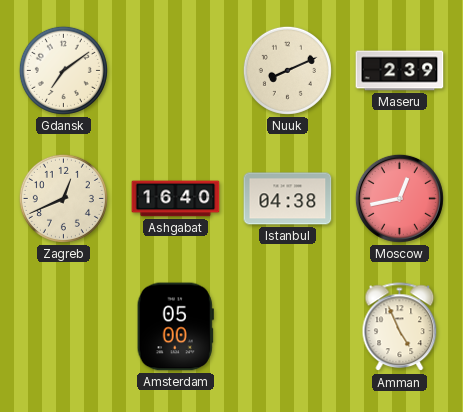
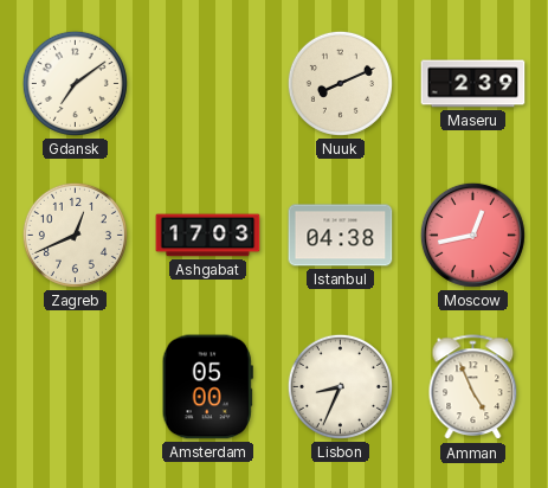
Ashgabat: 16:40 -> 17:03 (208, 236)
Lisbon: none -> 8:34 (340, 386)
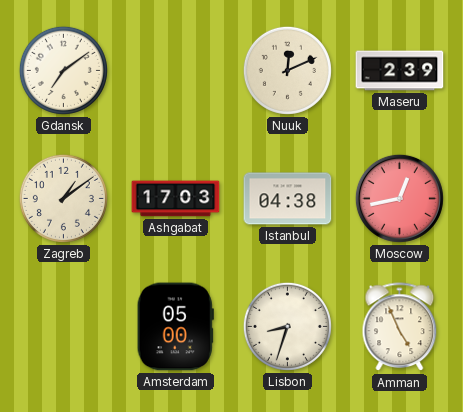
Nuuk: 8:11 -> 12:11 (287, 70)
Zagreb: 12:41 -> 1:09 (63, 198)
Lisbon: 8:34 -> 8:33 (287, 326)
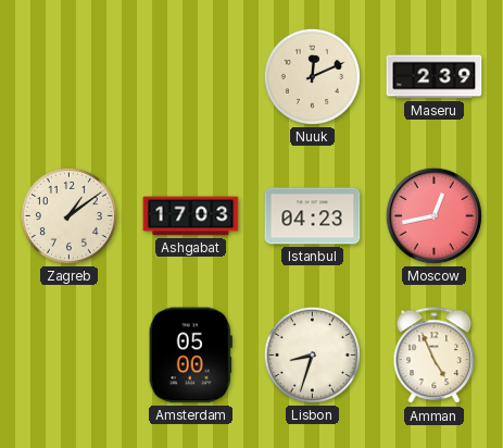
Gdansk: 7:09 -> none (63, 70)
Istanbul: 04:38 -> 04:23 (313, 216)
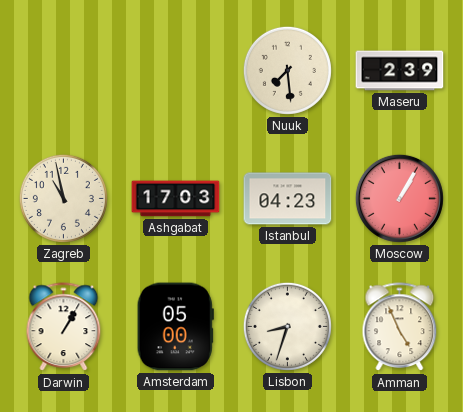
Nuuk: 12:11 -> 7:29 (287, 70)
Zagreb: 1:09 -> 10:58 (63, 198)
Moscow: 12:43 -> 1:05 (399, 198)
Darwin: none -> 1:05 (64, 327)
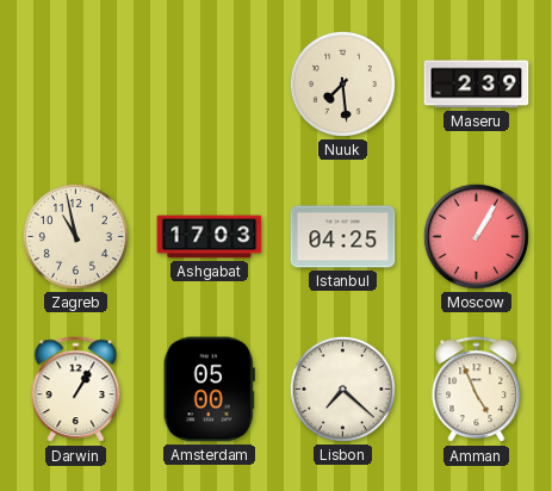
Istanbul: 04:23 -> 04:25 (343, 237)
Lisbon: 8:33 -> 7:22 (342, 389)
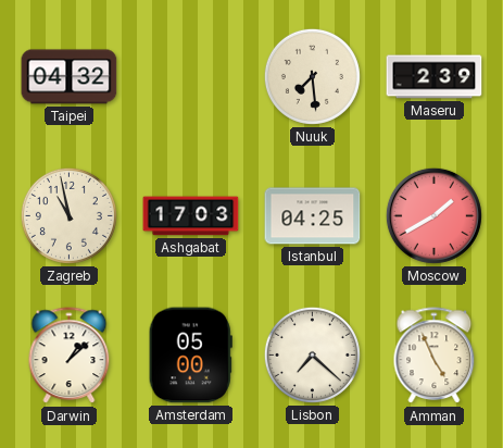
Taipei: none -> 04:32 (70, 77)
Moscow: 1:05 -> 1:40 (433, 215)
Darwin: 1:05 -> 1:08 (70, 356)
